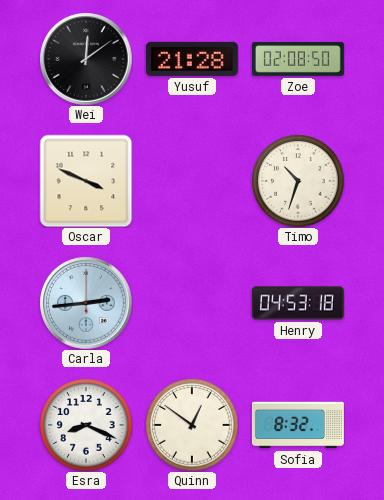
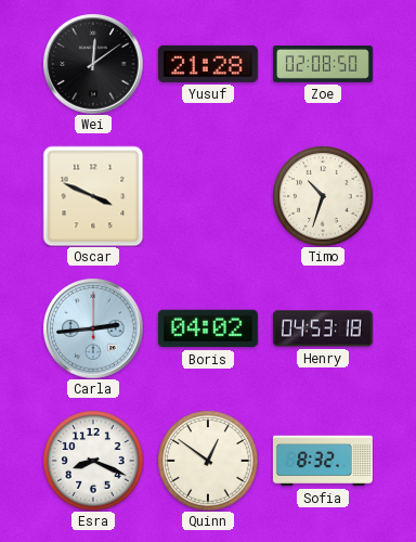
Boris: none -> 04:02 (208, 328)
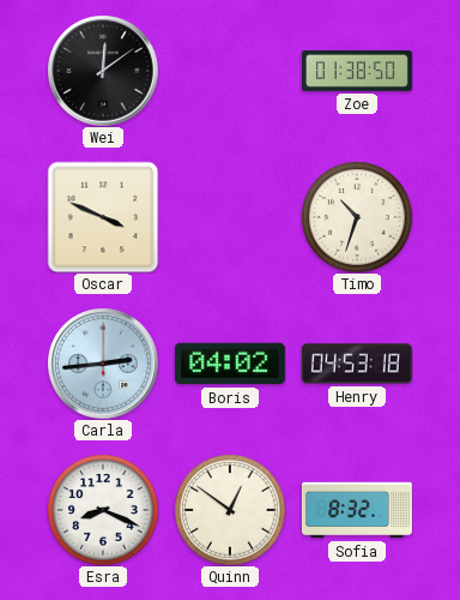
Yusuf: 21:28 -> none (208, 64)
Zoe: 02:08 -> 01:38 (357, 72)
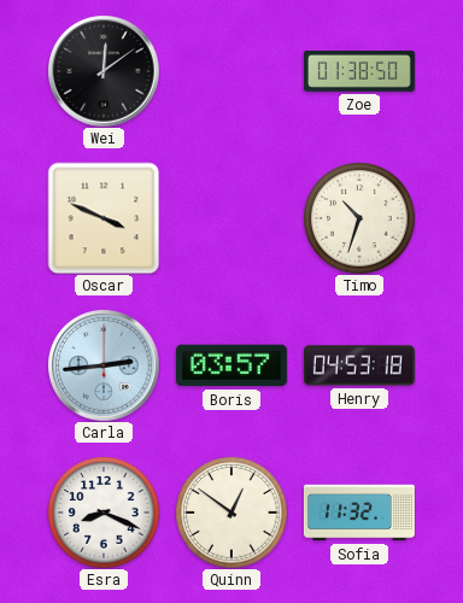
Boris: 04:02 -> 03:57 (231, 365)
Sofia: 8:32 -> 11:32 (359, 513)
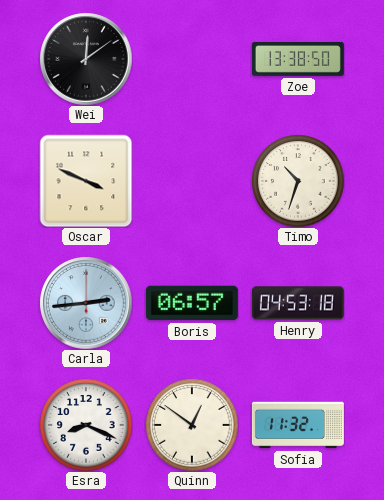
Zoe: 01:38 -> 13:38 (298, 60)
Boris: 03:57 -> 06:57 (192, 303)
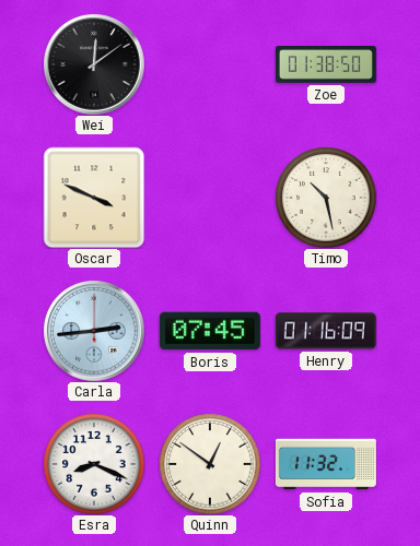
Zoe: 13:38 -> 01:38 (326, 66)
Timo: 10:33 -> 10:28 (326, 198)
Boris: 06:57 -> 07:45 (210, 331)
Henry: 04:53 -> 01:16 (326, 331)
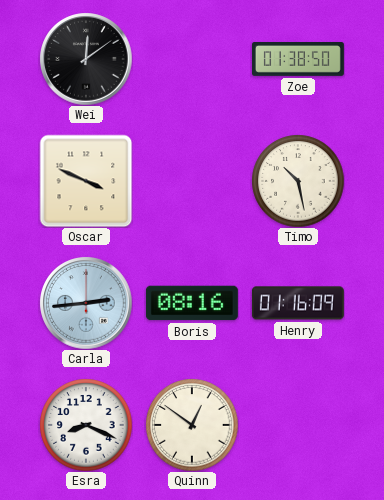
Boris: 07:45 -> 08:16 (192, 303)
Sofia: 11:32 -> none (326, 464)
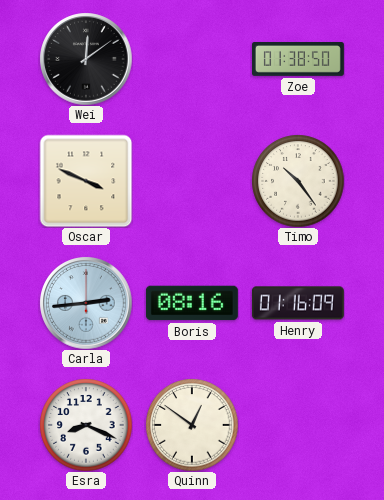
Timo: 10:28 -> 10:24 (298, 181)
